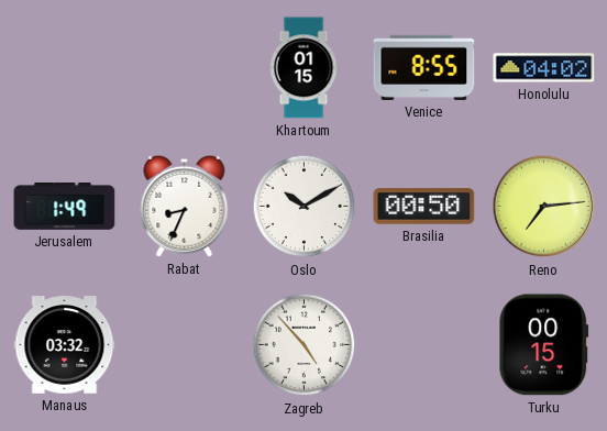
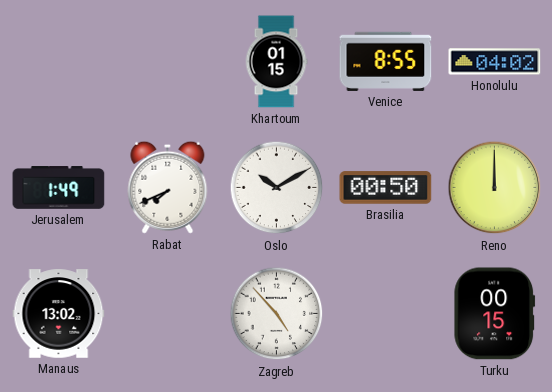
Rabat: 8:34 -> 7:41 (168, 187)
Reno: 7:14 -> 12:00 (495, 188)
Manaus: 03:32 -> 13:02 (59, 314)
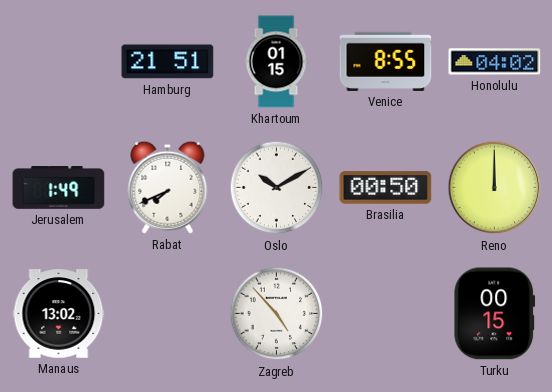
Hamburg: none -> 21:51 (168, 62)
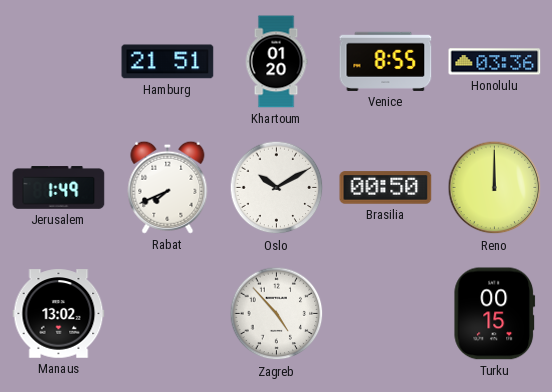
Khartoum: 01:15 -> 01:20 (276, 62)
Honolulu: 04:02 -> 03:36 (495, 62)
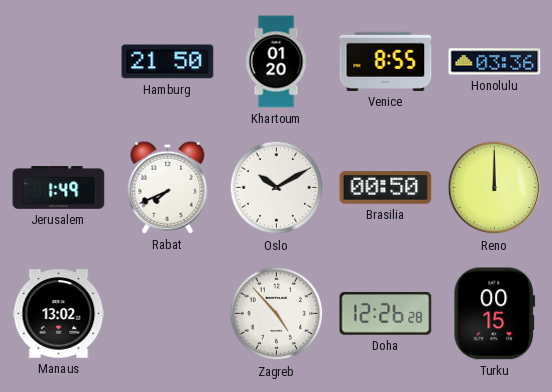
Hamburg: 21:51 -> 21:50 (168, 62)
Doha: none -> 12:26 (386, 314)
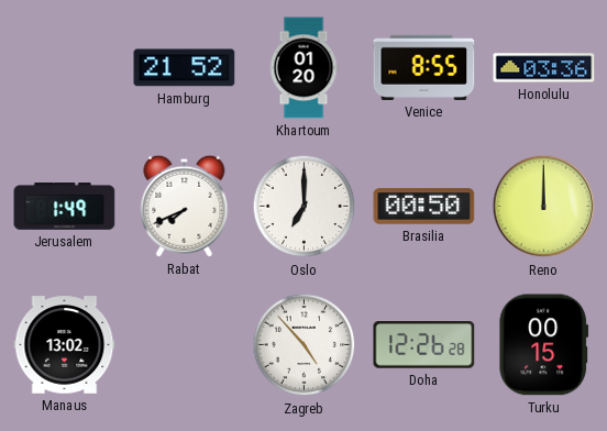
Hamburg: 21:50 -> 21:52 (185, 68)
Oslo: 10:10 -> 7:00 (305, 207)
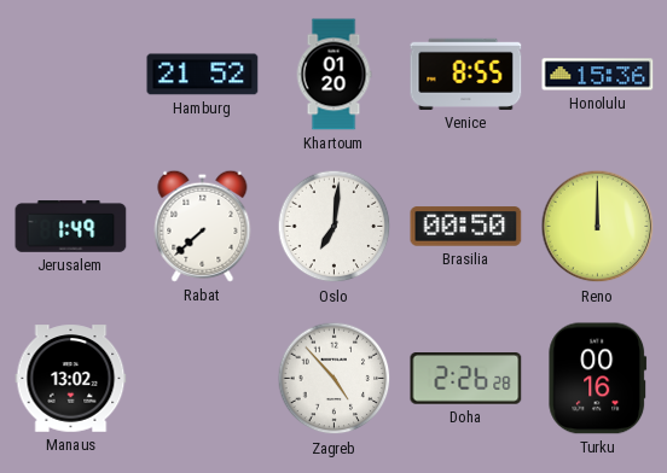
Honolulu: 03:36 -> 15:36 (598, 75)
Rabat: 7:41 -> 7:38 (203, 226)
Oslo: 7:00 -> 7:01 (335, 227)
Doha: 12:26 -> 2:26 (466, 379)
Turku: 00:15 -> 00:16 (598, 379)
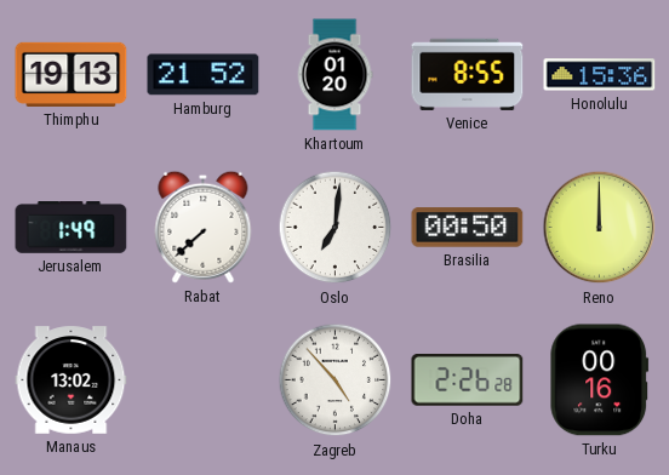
Thimphu: none -> 19:13 (72, 74)
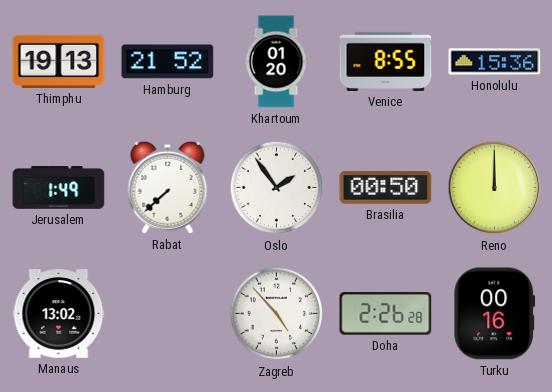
Oslo: 7:01 -> 1:54 (277, 188)
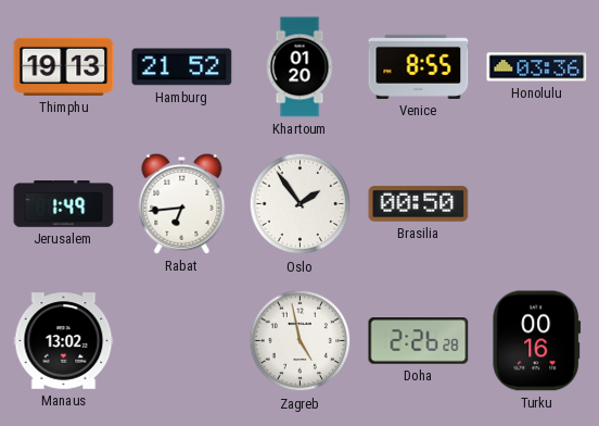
Honolulu: 15:36 -> 03:36 (537, 67)
Rabat: 7:38 -> 6:44 (182, 203)
Reno: 12:00 -> none (495, 188)
Zagreb: 4:53 -> 4:58 (301, 341)
